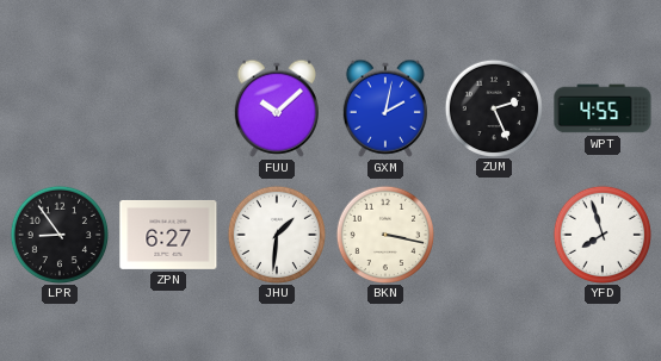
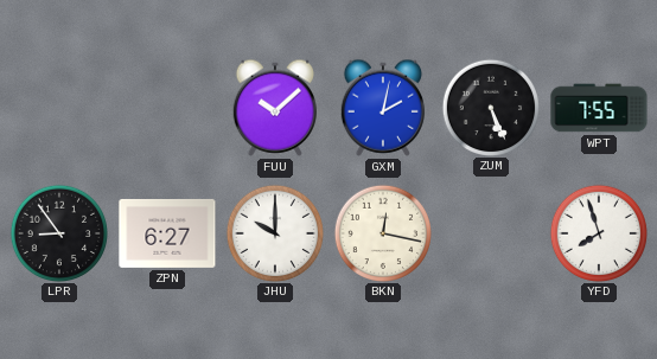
ZUM: 2:26 -> 5:26 (490, 107)
WPT: 4:55 -> 7:55 (599, 108)
JHU: 1:31 -> 10:00 (274, 232)
BKN: 3:17 -> 12:17 (382, 232)
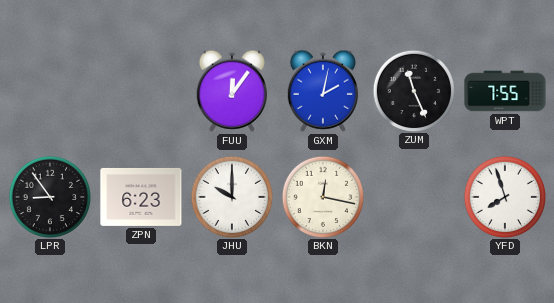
FUU: 10:08 -> 12:06 (232, 91)
ZUM: 5:26 -> 11:26 (413, 90)
ZPN: 6:27 -> 6:23 (141, 197)
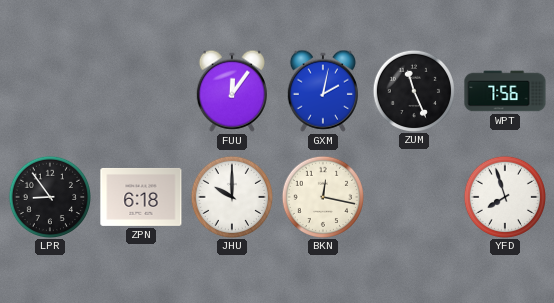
WPT: 7:55 -> 7:56 (505, 91)
ZPN: 6:23 -> 6:18 (141, 197)
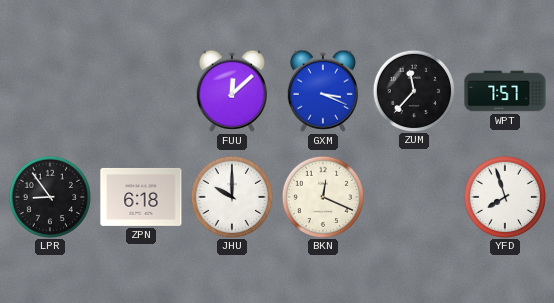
FUU: 12:06 -> 12:08 (232, 91)
GXM: 2:02 -> 3:19 (323, 91)
ZUM: 11:26 -> 11:37 (413, 90)
WPT: 7:56 -> 7:57 (505, 91)
BKN: 12:17 -> 12:19 (322, 196)
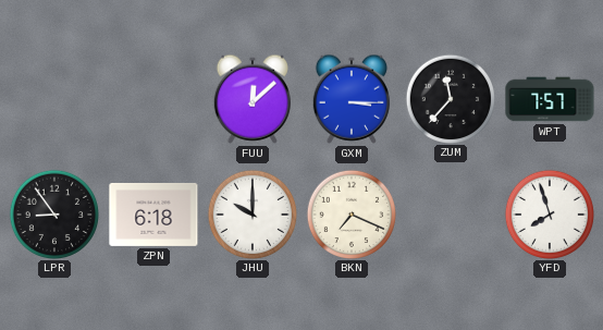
GXM: 3:19 -> 3:15 (352, 99)
BKN: 12:19 -> 7:19 (350, 213)
